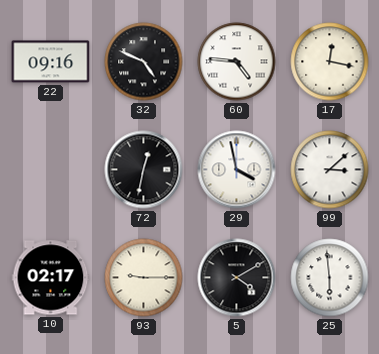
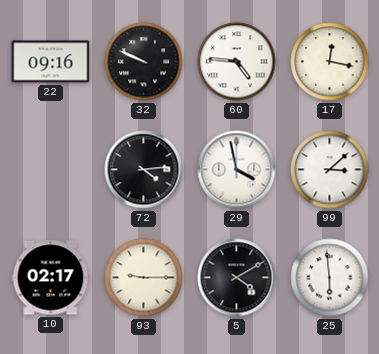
32: 4:49 -> 9:49 (144, 62)
72: 12:32 -> 4:14 (144, 170)
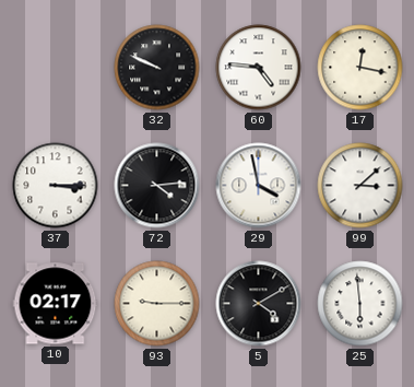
22: 09:16 -> none (51, 62)
37: none -> 3:15 (56, 186)
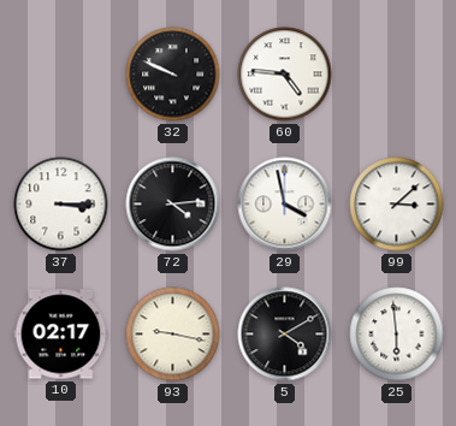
17: 12:17 -> none (360, 68)
93: 9:15 -> 9:17 (173, 335)
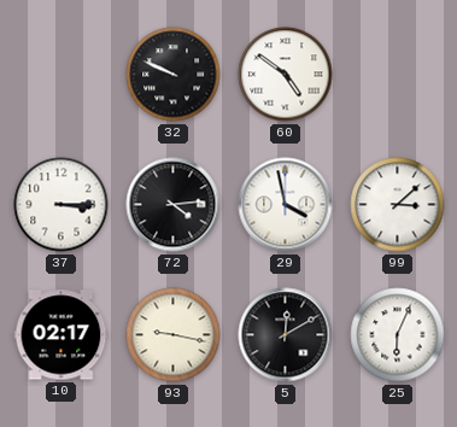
60: 4:46 -> 4:51 (286, 75)
5: 4:10 -> 12:10 (286, 335)
25: 5:59 -> 6:04 (398, 335)
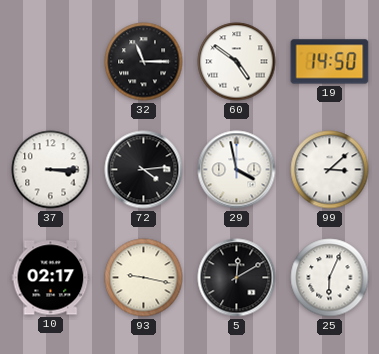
32: 9:49 -> 11:15 (144, 62)
19: none -> 14:50 (330, 62)
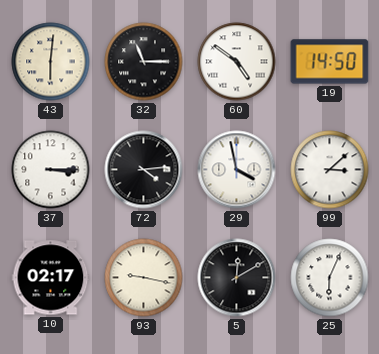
43: none -> 6:01 (51, 62)
